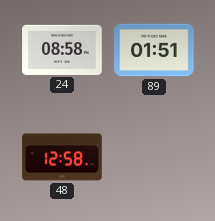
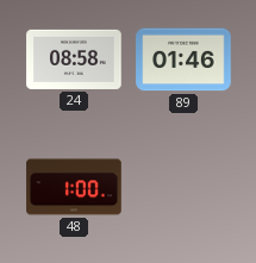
89: 01:51 -> 01:46 (183, 60)
48: 12:58 -> 1:00 (74, 187)
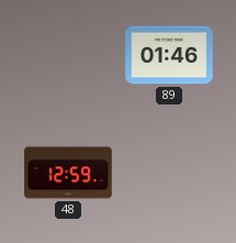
24: 08:58 -> none (74, 60)
48: 1:00 -> 12:59 (68, 173)
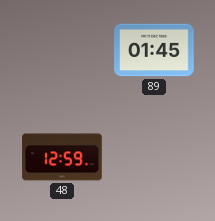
89: 01:46 -> 01:45 (154, 50)
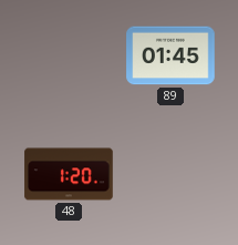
48: 12:59 -> 1:20 (69, 174)
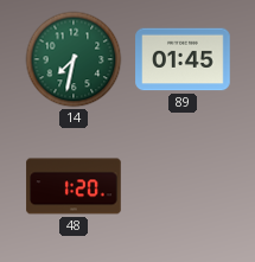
14: none -> 7:32 (74, 59)
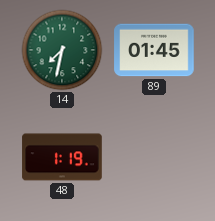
48: 1:20 -> 1:19 (62, 157)
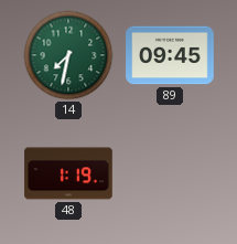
89: 01:45 -> 09:45 (170, 55)
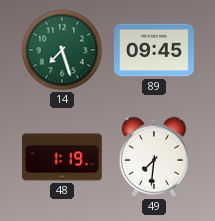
14: 7:32 -> 7:27 (62, 50)
49: none -> 7:31 (154, 157)
